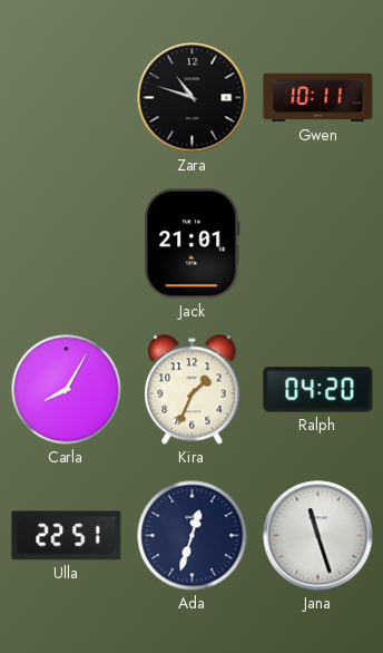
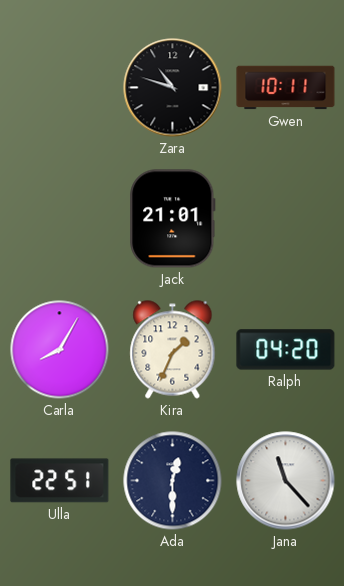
Ada: 12:33 -> 12:30 (173, 481)
Jana: 11:27 -> 11:23 (286, 481)
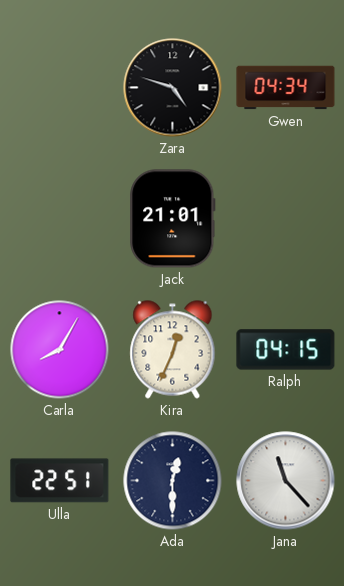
Zara: 10:48 -> 4:48 (173, 88)
Gwen: 10:11 -> 04:34 (286, 88)
Kira: 1:34 -> 12:34 (173, 350)
Ralph: 04:20 -> 04:15 (286, 350)
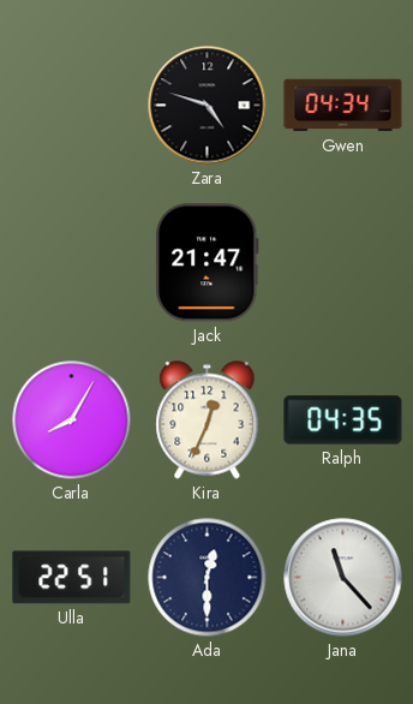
Jack: 21:01 -> 21:47 (208, 263)
Ralph: 04:15 -> 04:35 (343, 420)
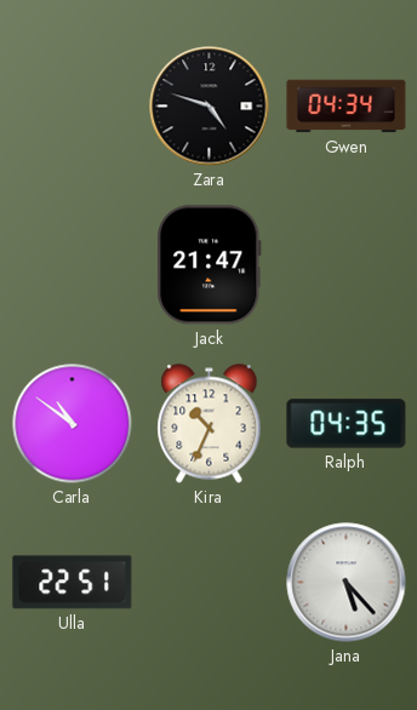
Carla: 8:05 -> 10:51 (73, 424)
Kira: 12:34 -> 10:34 (210, 424)
Ada: 12:30 -> none (208, 578)
Jana: 11:23 -> 5:23 (347, 583)
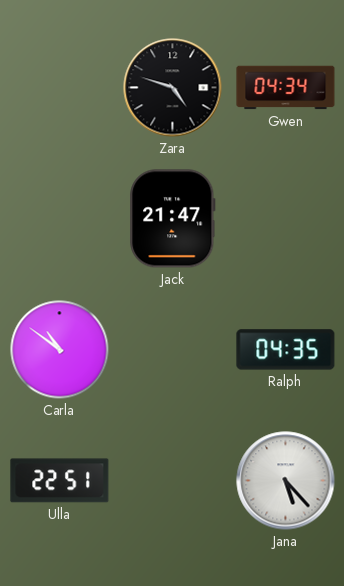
Kira: 10:34 -> none (210, 424)
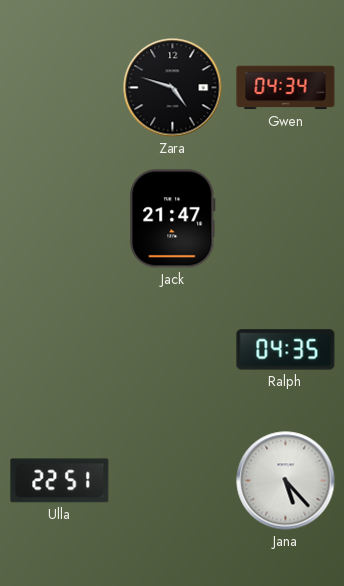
Carla: 10:51 -> none (60, 350)
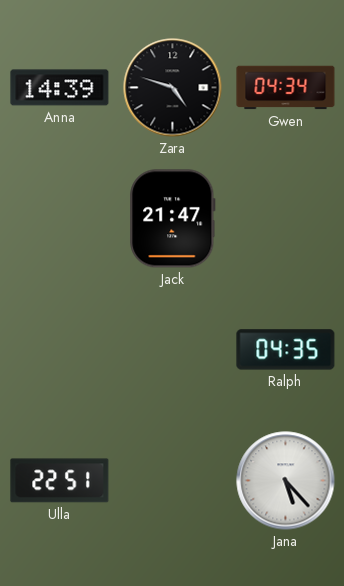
Anna: none -> 14:39 (60, 88)
